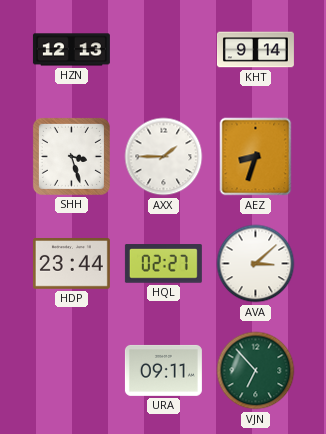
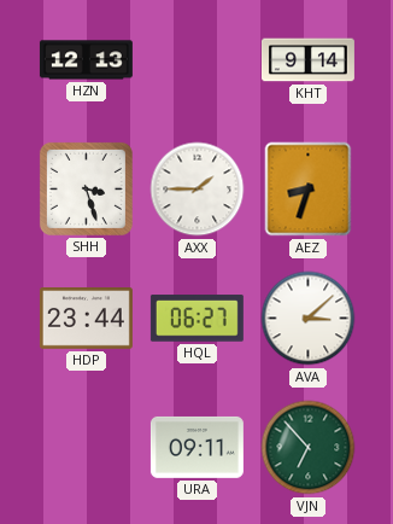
HQL: 02:27 -> 06:27 (196, 319)
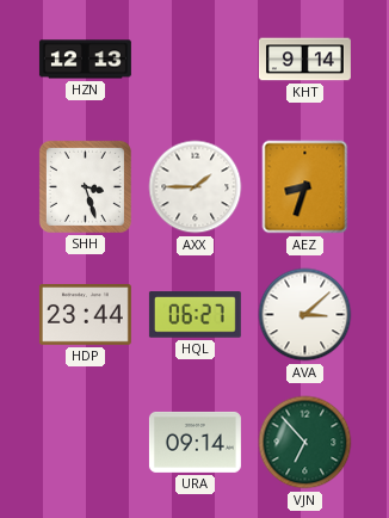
URA: 09:11 -> 09:14 (194, 442)
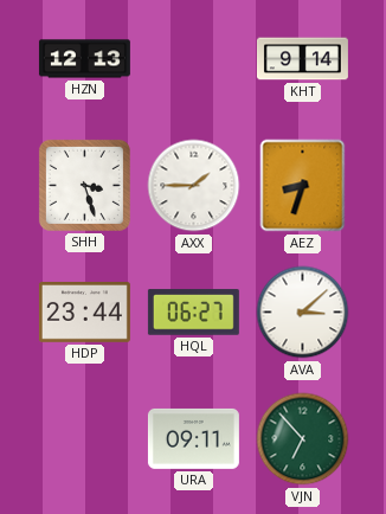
URA: 09:14 -> 09:11 (193, 438)
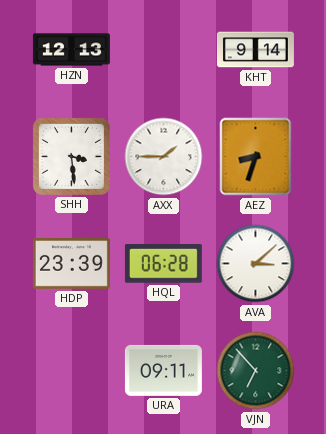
SHH: 3:27 -> 3:29 (71, 156)
HDP: 23:44 -> 23:39 (71, 264)
HQL: 06:27 -> 06:28 (163, 264)
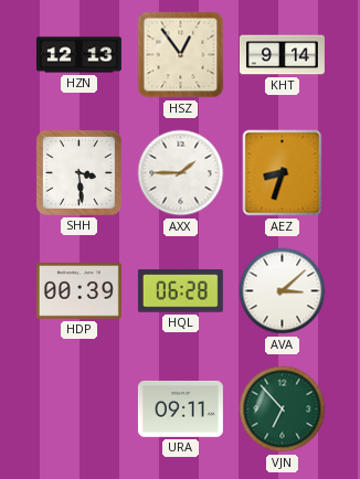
HSZ: none -> 12:54 (181, 55)
HDP: 23:39 -> 00:39 (78, 291)
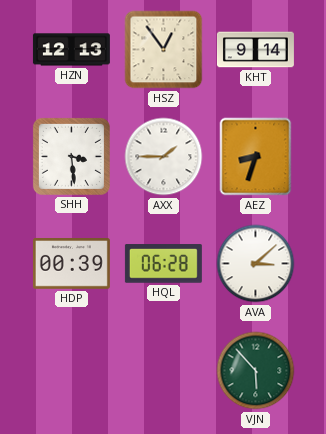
URA: 09:11 -> none (180, 408)
VJN: 6:53 -> 5:53 (256, 371)
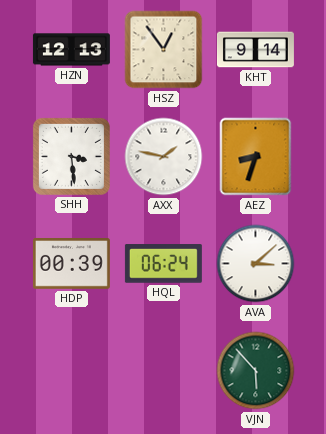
AXX: 1:45 -> 1:47 (164, 157)
HQL: 06:28 -> 06:24 (163, 264)
